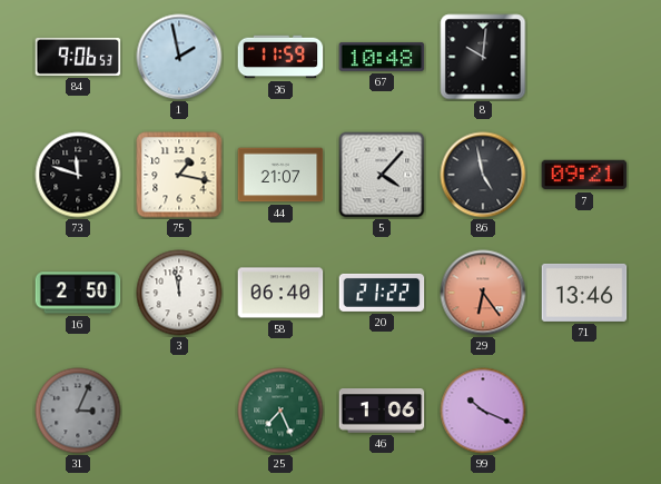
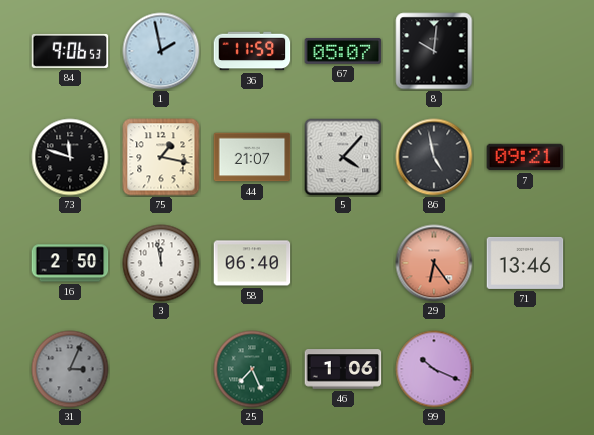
67: 10:48 -> 05:07 (343, 52)
20: 21:22 -> none (382, 293)
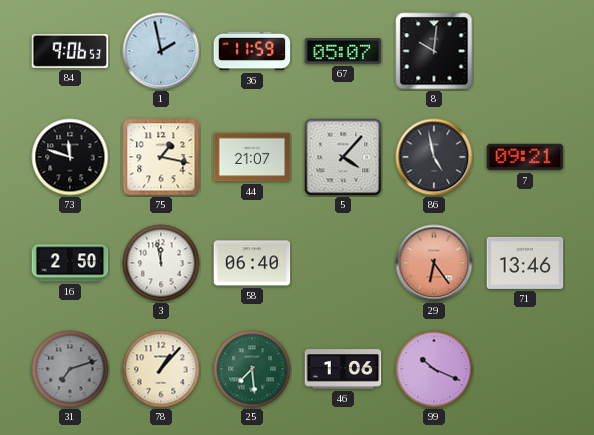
31: 3:04 -> 7:12 (70, 369)
78: none -> 1:07 (161, 369)
25: 7:26 -> 7:29 (252, 369)
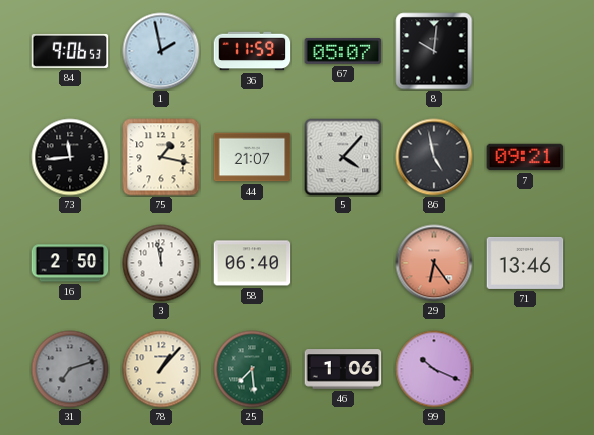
73: 11:48 -> 11:44 (70, 157)
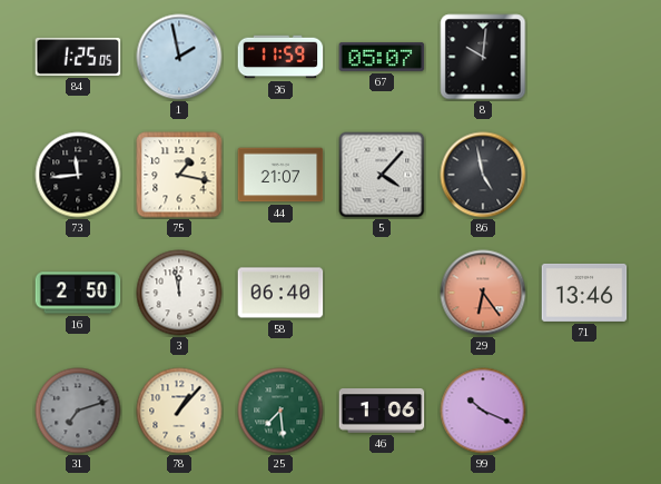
84: 9:06 -> 1:25 (78, 57)
7: 09:21 -> none (525, 157)
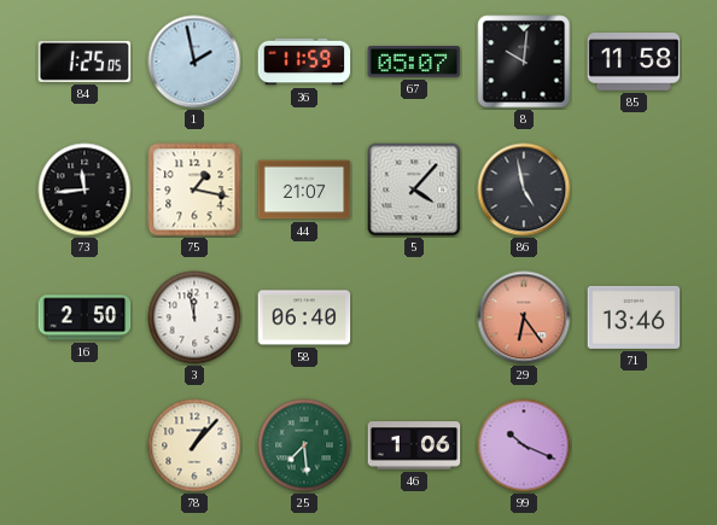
85: none -> 11:58 (634, 63)
31: 7:12 -> none (78, 411)
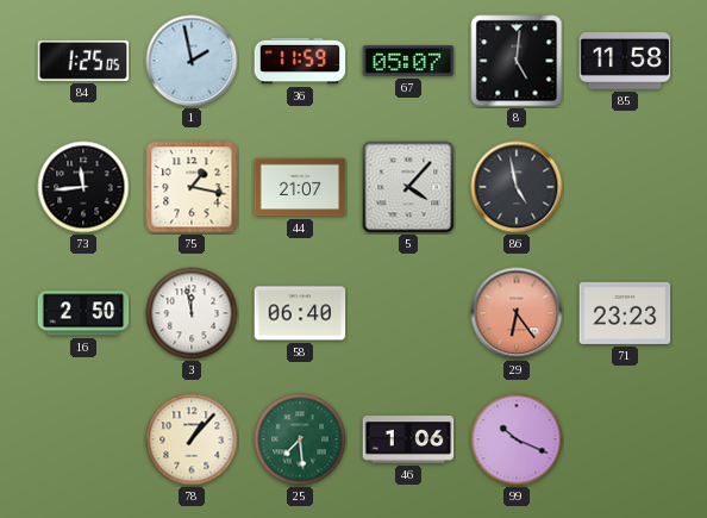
8: 10:01 -> 5:01 (517, 61)
71: 13:46 -> 23:23 (625, 313)
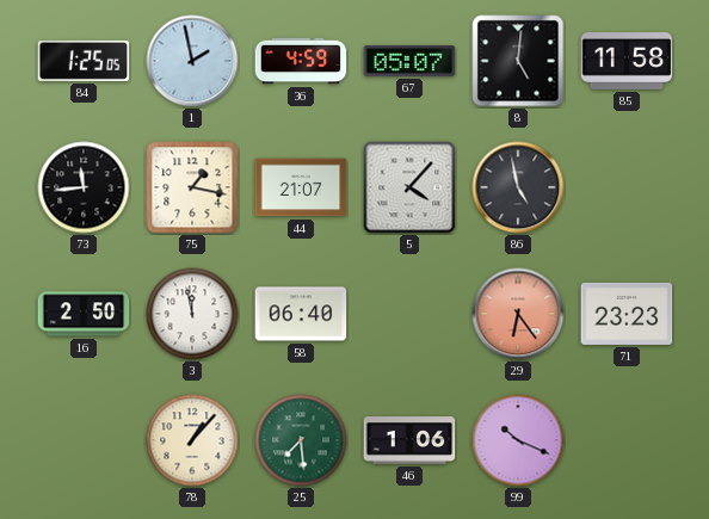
36: 11:59 -> 4:59 (301, 61)
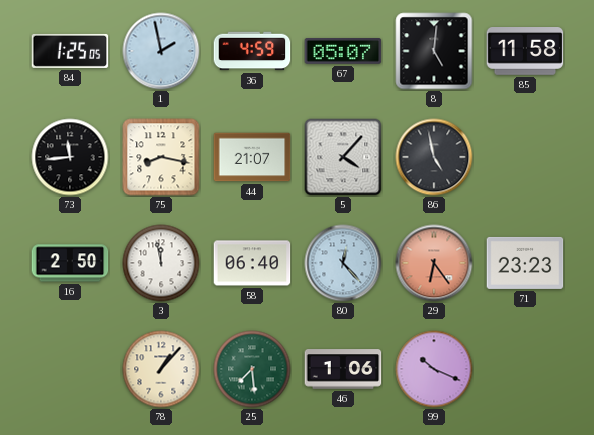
75: 1:17 -> 8:17 (161, 157)
80: none -> 12:23 (343, 263)
